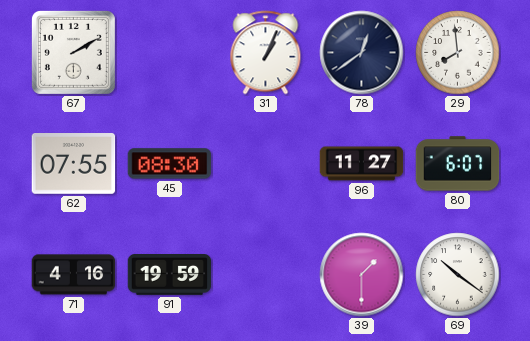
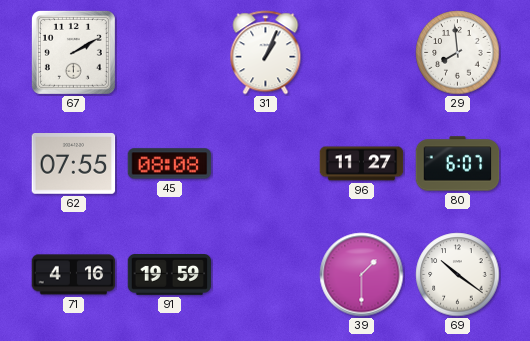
78: 12:39 -> none (362, 53)
45: 08:30 -> 08:08 (170, 164)
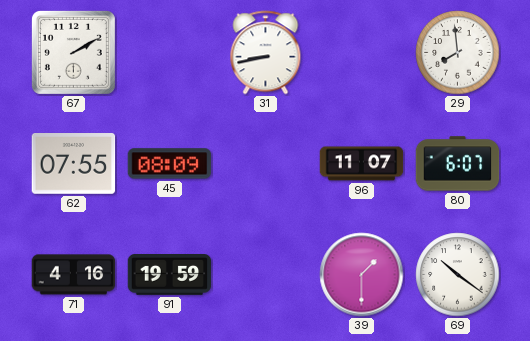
31: 1:04 -> 8:43 (266, 53)
45: 08:08 -> 08:09 (170, 164)
96: 11:27 -> 11:07 (362, 164)
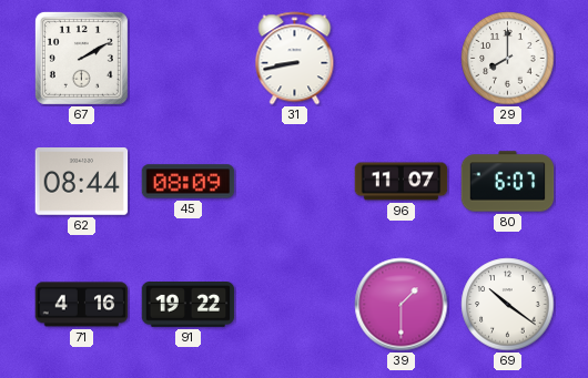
29: 7:59 -> 8:00 (508, 59)
62: 07:55 -> 08:44 (82, 182)
91: 19:59 -> 19:22 (189, 305)
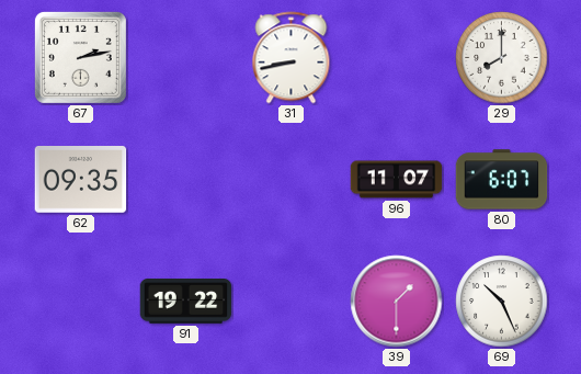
67: 2:10 -> 2:13 (80, 57)
62: 08:44 -> 09:35 (81, 180)
45: 08:09 -> none (189, 182)
71: 4:16 -> none (82, 305)
69: 10:21 -> 10:26 (502, 302)
